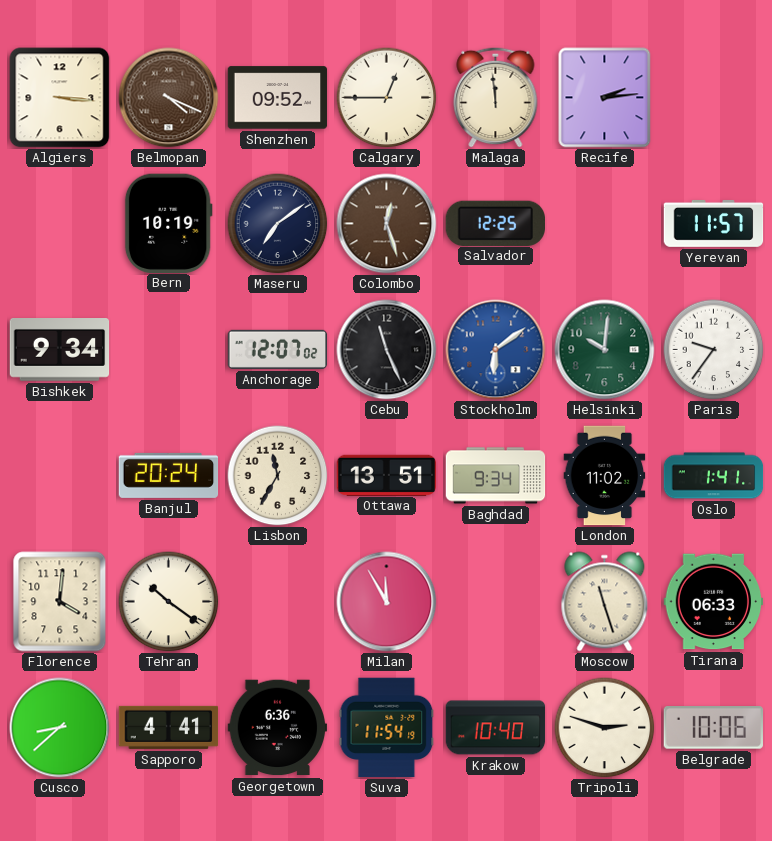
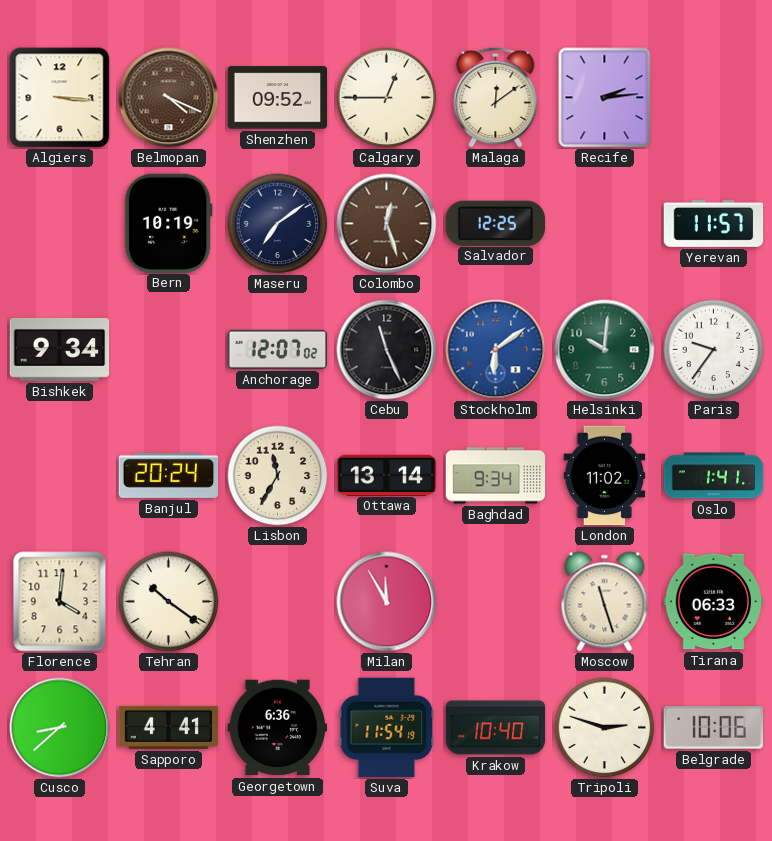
Malaga: 11:59 -> 12:09 (496, 97)
Ottawa: 13:51 -> 13:14 (387, 475)
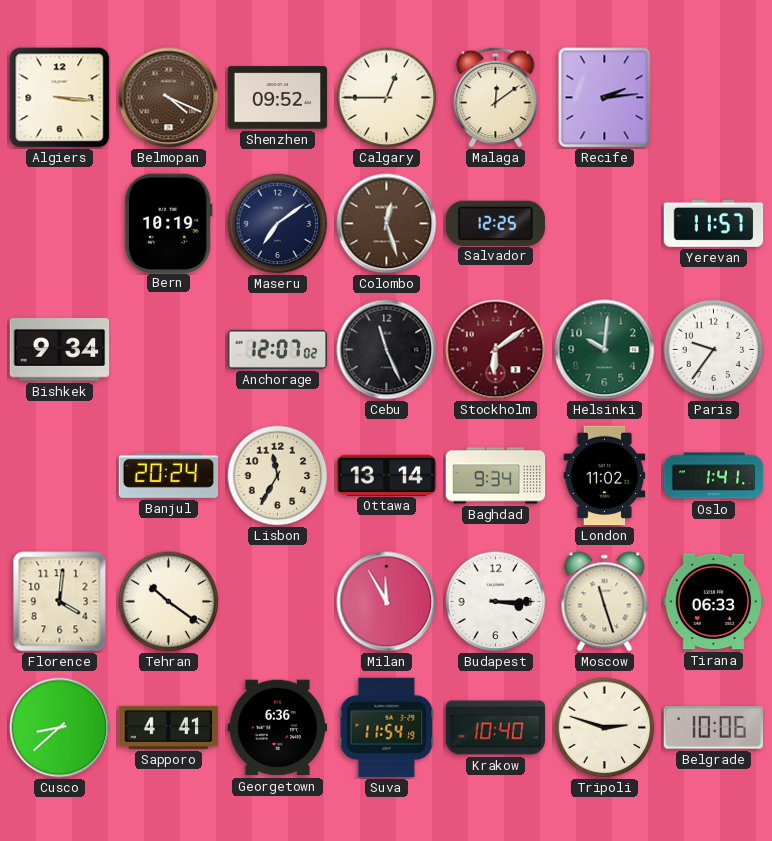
Stockholm dial: blue -> burgundy (496, 350)
Budapest: none -> 3:15 (496, 602)
